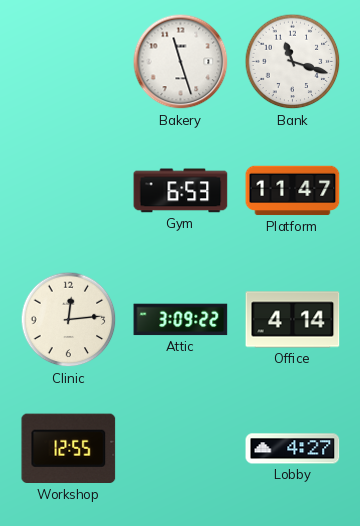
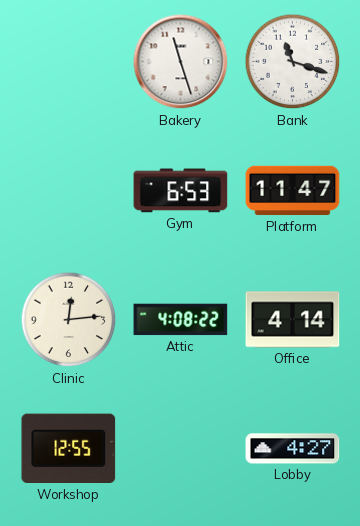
Attic: 3:09 -> 4:08 (181, 320)
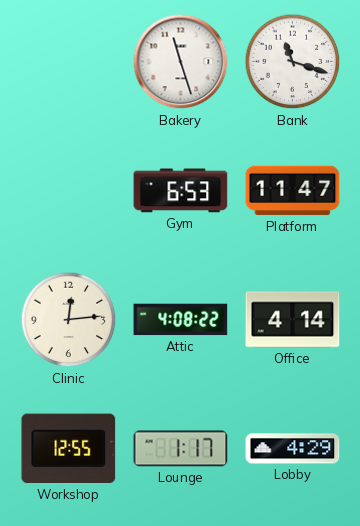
Lounge: none -> 1:17 (181, 449)
Lobby: 4:27 -> 4:29 (293, 449)
